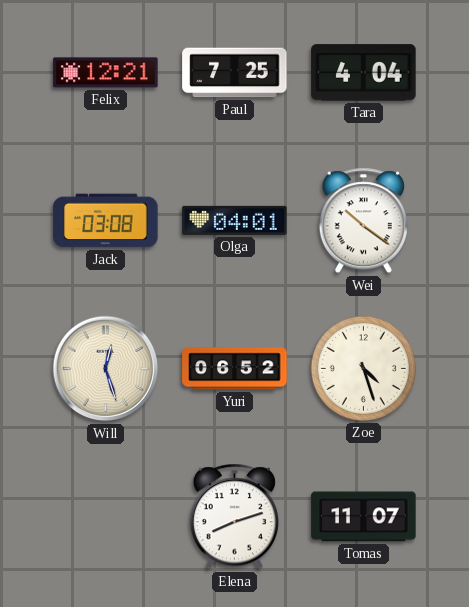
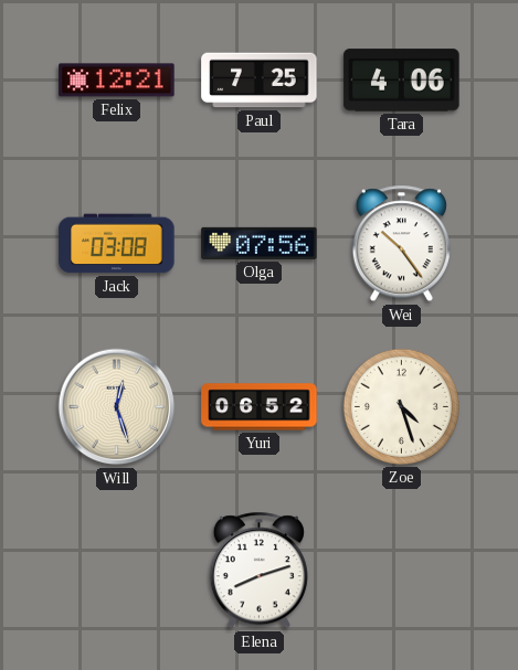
Tara: 4:04 -> 4:06 (402, 81)
Olga: 04:01 -> 07:56 (260, 243)
Wei: 10:21 -> 10:24 (401, 244)
Tomas: 11:07 -> none (364, 517)
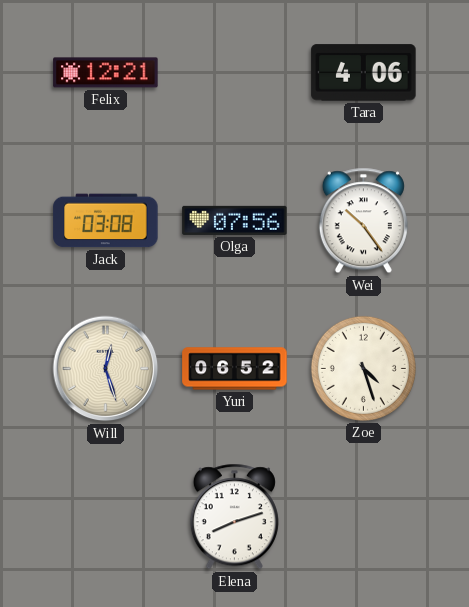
Paul: 7:25 -> none (260, 81)
